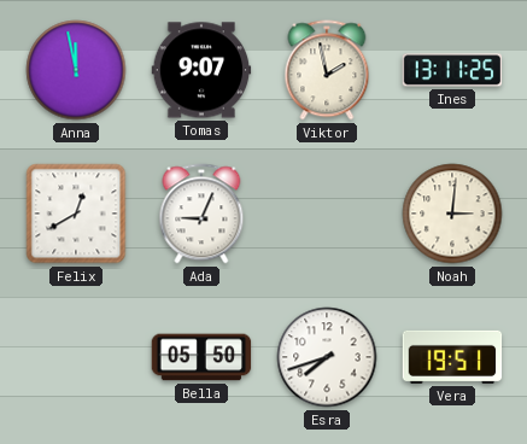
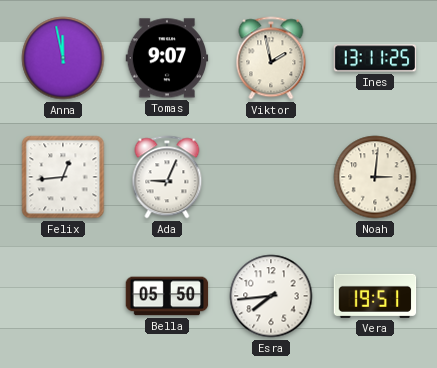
Felix: 12:40 -> 12:44 (63, 177)
Esra: 7:42 -> 7:44 (271, 296)
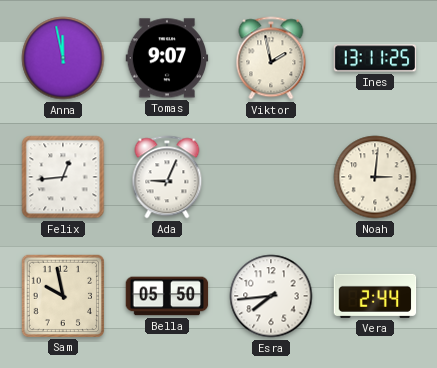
Sam: none -> 9:58 (62, 295)
Vera: 19:51 -> 2:44 (375, 296)
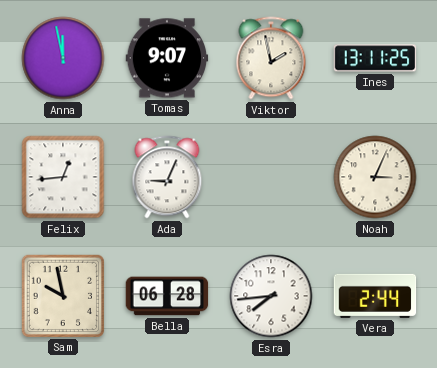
Noah: 3:01 -> 3:04 (375, 177)
Bella: 05:50 -> 06:28 (167, 296)
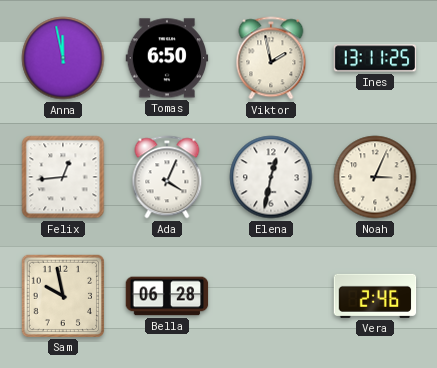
Tomas: 9:07 -> 6:50 (167, 58)
Ada: 9:04 -> 4:04 (167, 177)
Elena: none -> 12:32 (271, 177)
Esra: 7:44 -> none (271, 296)
Vera: 2:44 -> 2:46 (375, 296)
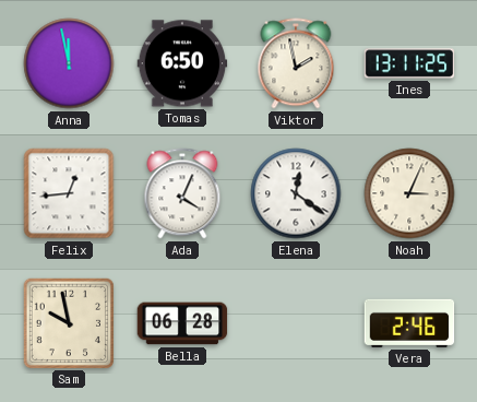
Elena: 12:32 -> 12:21 (296, 193)
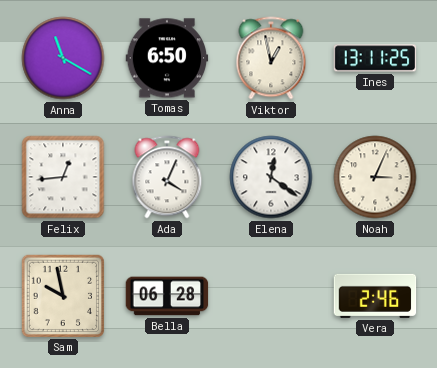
Anna: 11:58 -> 11:20 (63, 58)
Viktor: 1:58 -> 12:58 (271, 58)
